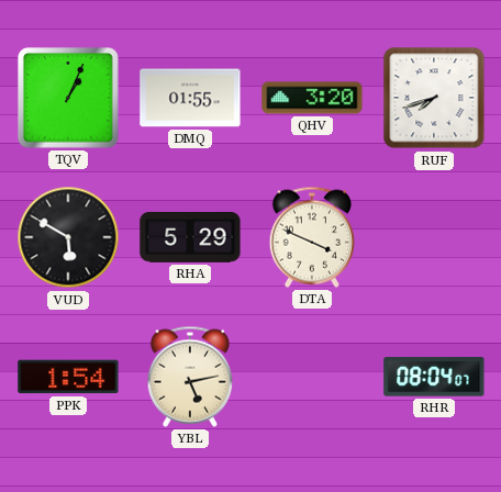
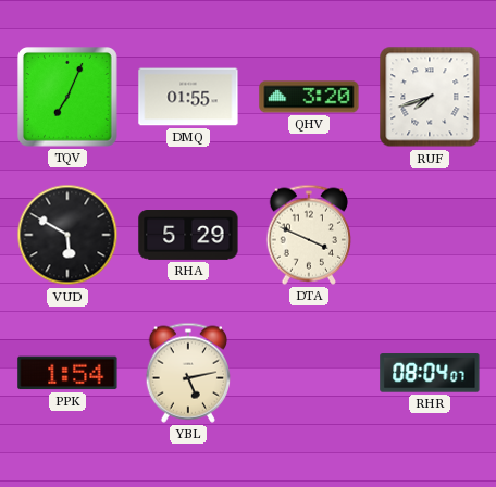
TQV: 1:04 -> 7:04 (69, 98)
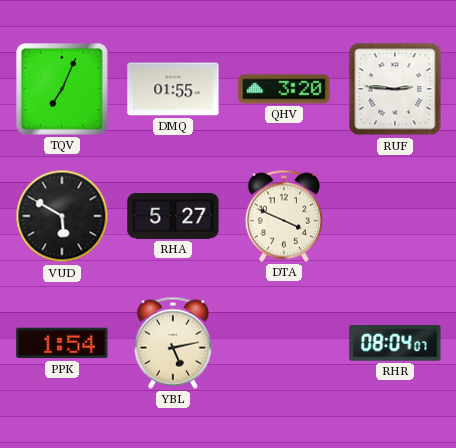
RUF: 7:42 -> 2:46 (395, 89)
RHA: 5:29 -> 5:27 (173, 217)
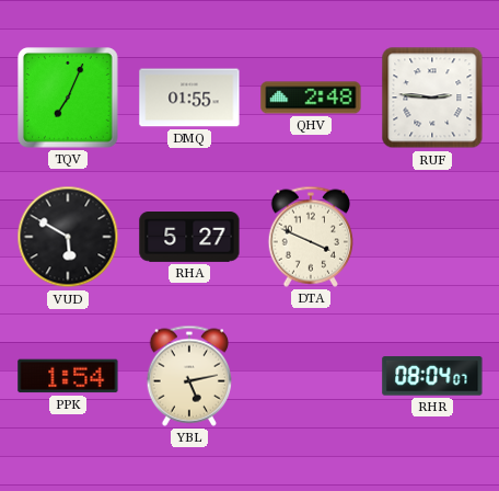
QHV: 3:20 -> 2:48 (311, 98)
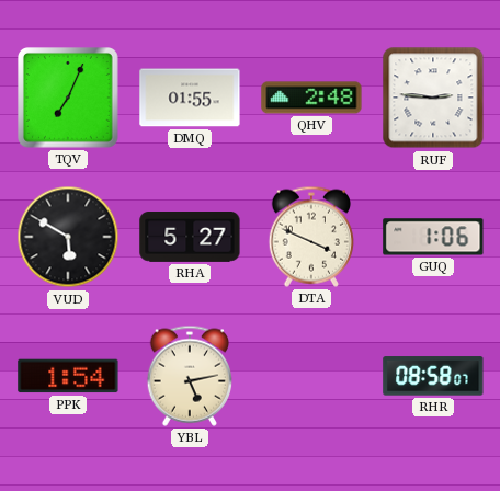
GUQ: none -> 1:06 (433, 237)
RHR: 08:04 -> 08:58 (433, 376)
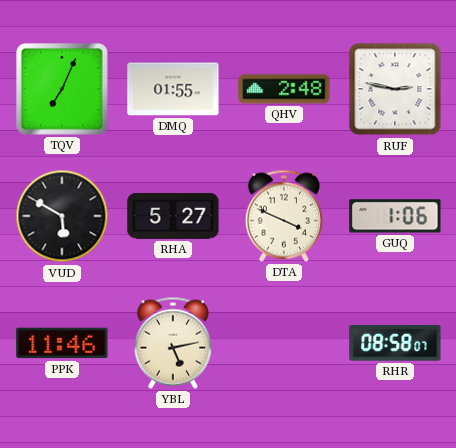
RUF: 2:46 -> 2:47 (395, 89)
PPK: 1:54 -> 11:46 (62, 343)
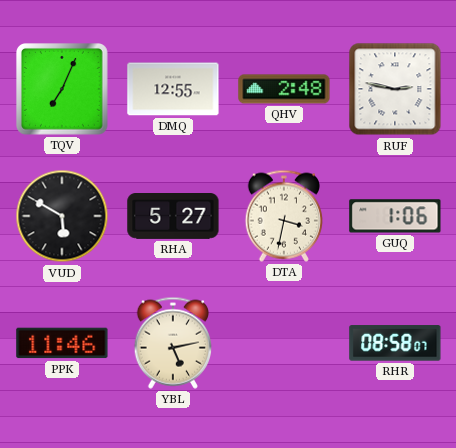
DMQ: 01:55 -> 12:55 (173, 89)
DTA: 3:49 -> 3:32 (283, 216)
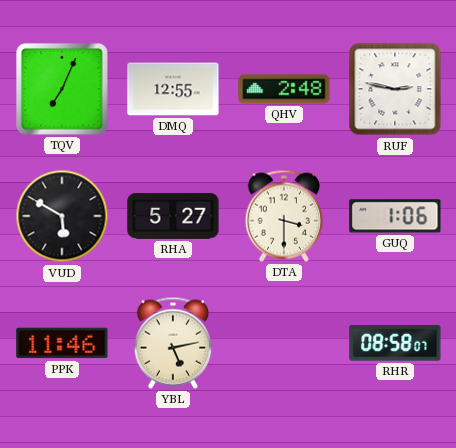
DTA: 3:32 -> 3:30 (283, 216)
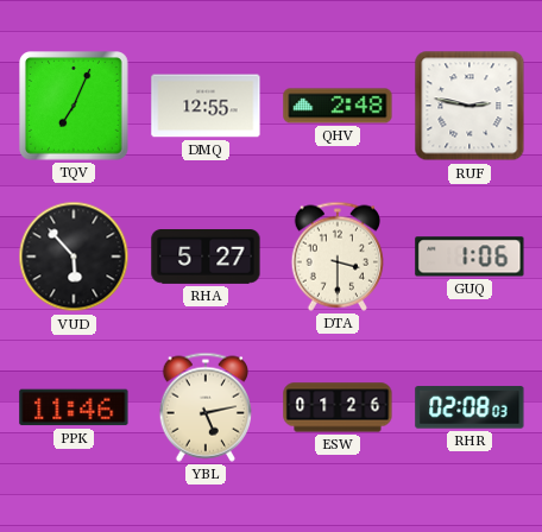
VUD: 5:50 -> 5:53 (74, 256)
ESW: none -> 01:26 (338, 407)
RHR: 08:58 -> 02:08 (469, 407)
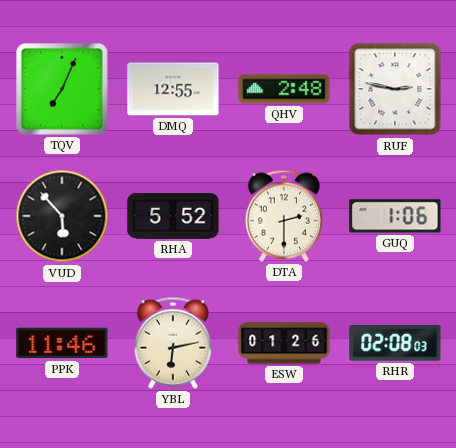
RHA: 5:27 -> 5:52 (173, 217)
DTA: 3:30 -> 2:30 (283, 216)
YBL: 5:13 -> 6:13 (172, 343)
